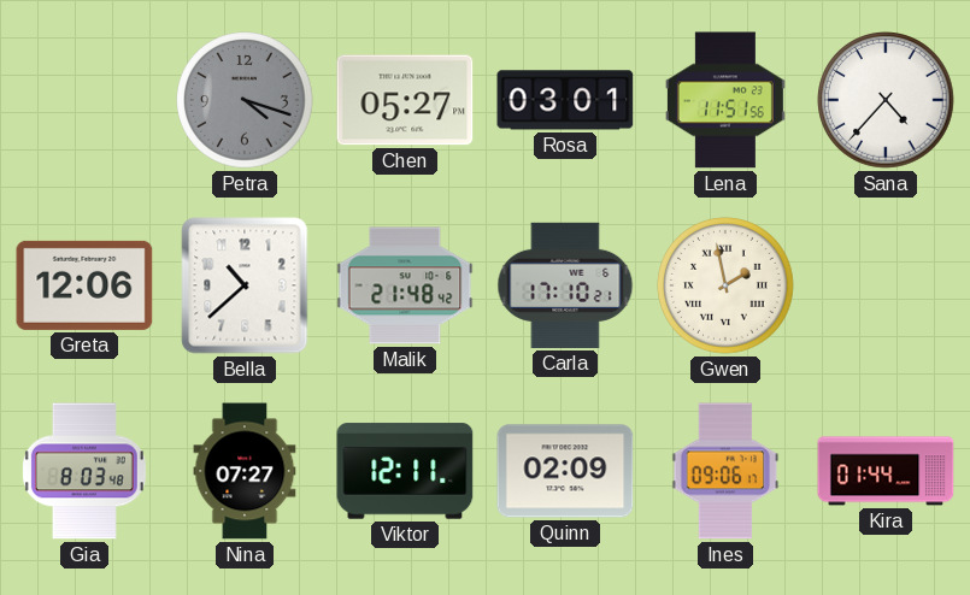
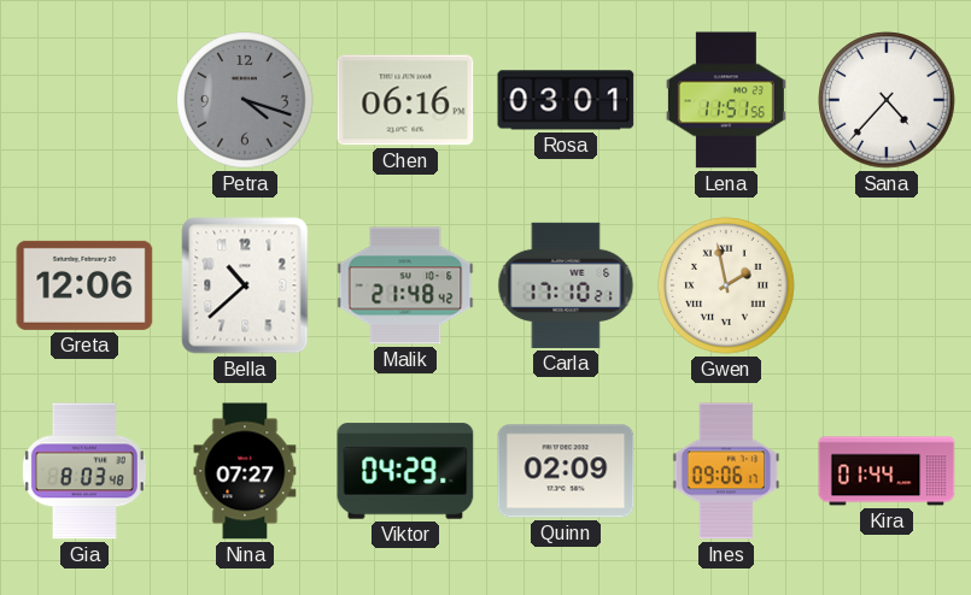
Chen: 05:27 -> 06:16 (405, 100)
Viktor: 12:11 -> 04:29 (405, 471)
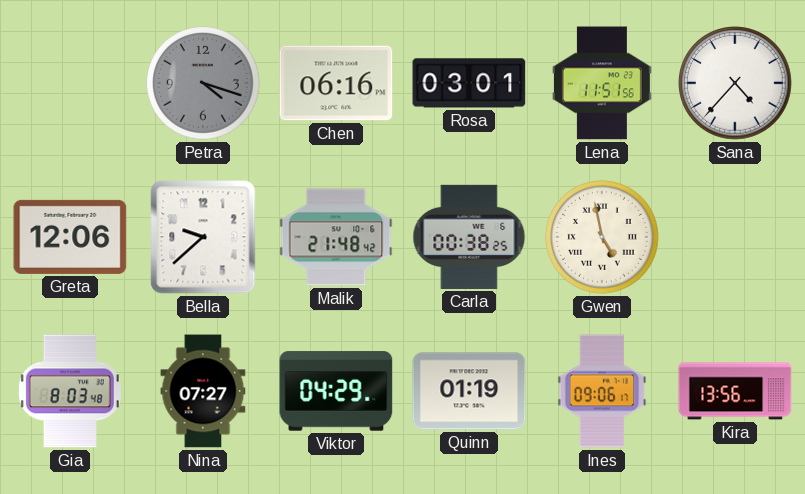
Bella: 10:38 -> 9:38 (203, 237)
Carla: 17:10 -> 00:38 (469, 237)
Gwen: 1:58 -> 4:58 (602, 237)
Quinn: 02:09 -> 01:19 (469, 391)
Kira: 01:44 -> 13:56 (735, 391)
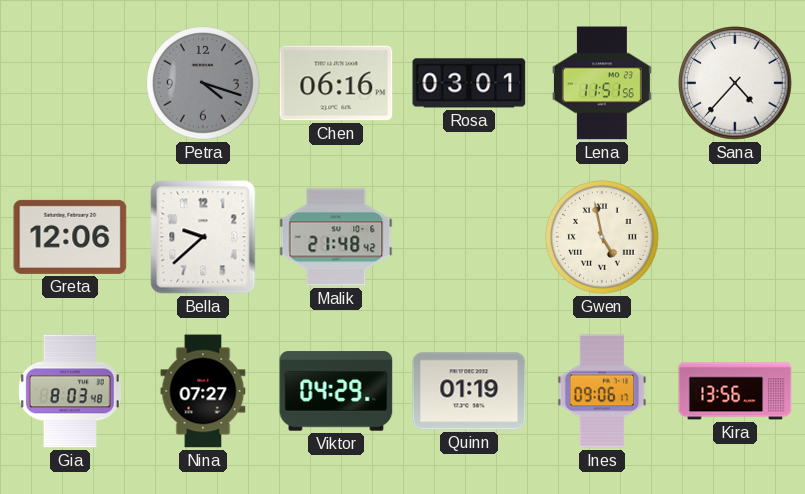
Carla: 00:38 -> none (469, 237)
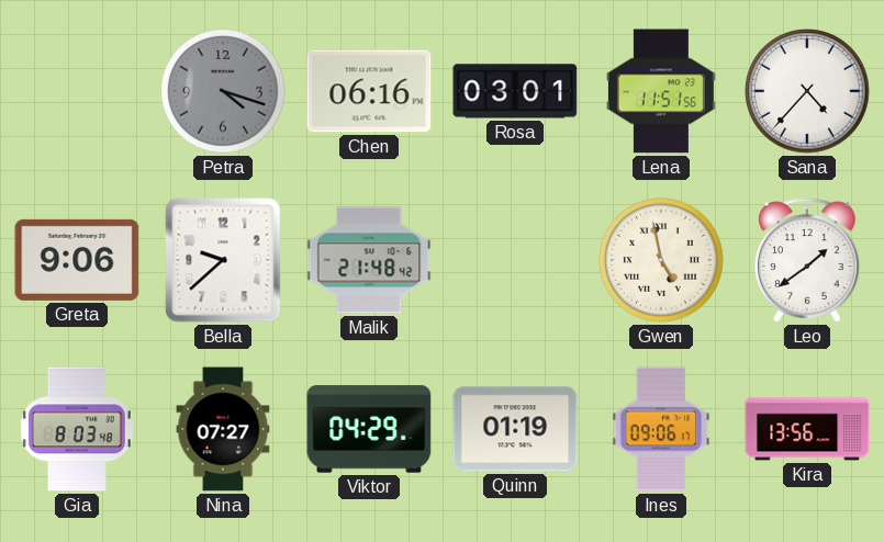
Greta: 12:06 -> 9:06 (77, 260)
Leo: none -> 1:39 (807, 260)
